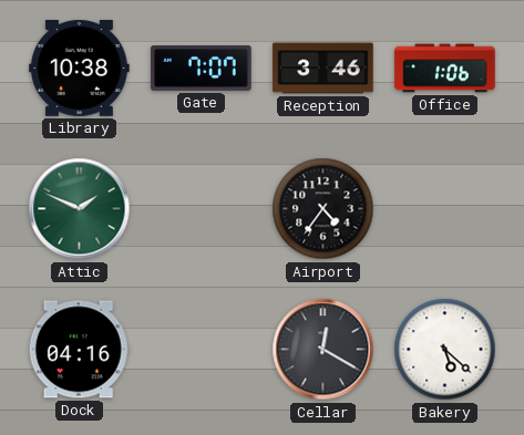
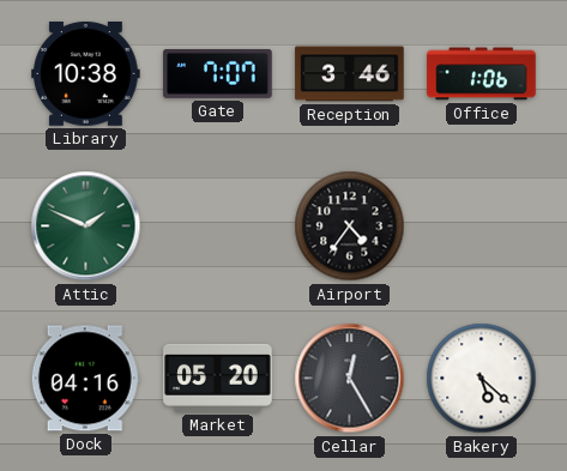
Market: none -> 05:20 (218, 378)
Cellar: 12:20 -> 12:25 (350, 379)
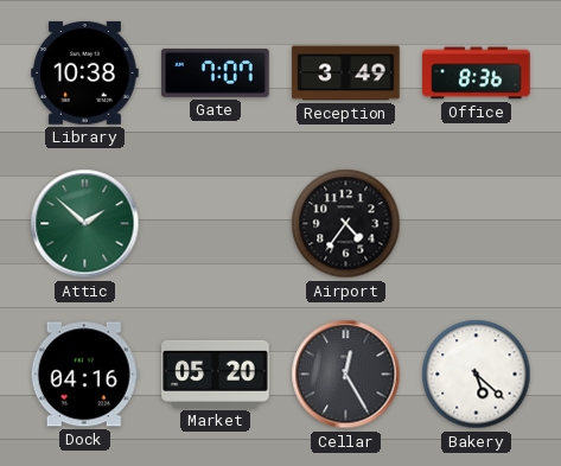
Reception: 3:46 -> 3:49 (346, 74)
Office: 1:06 -> 8:36 (477, 74)
Attic: 1:49 -> 1:52 (85, 224)
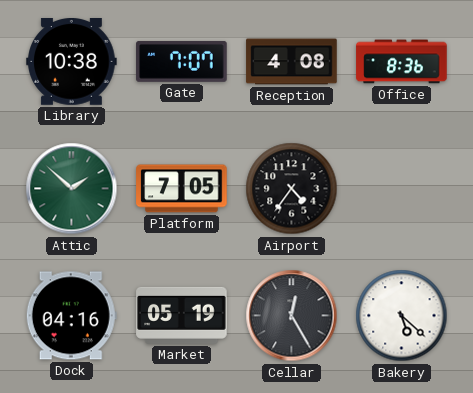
Reception: 3:49 -> 4:08 (292, 62)
Platform: none -> 7:05 (182, 189)
Market: 05:20 -> 05:19 (182, 315)
